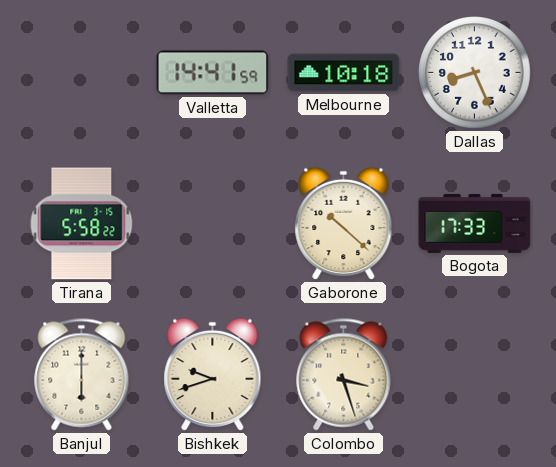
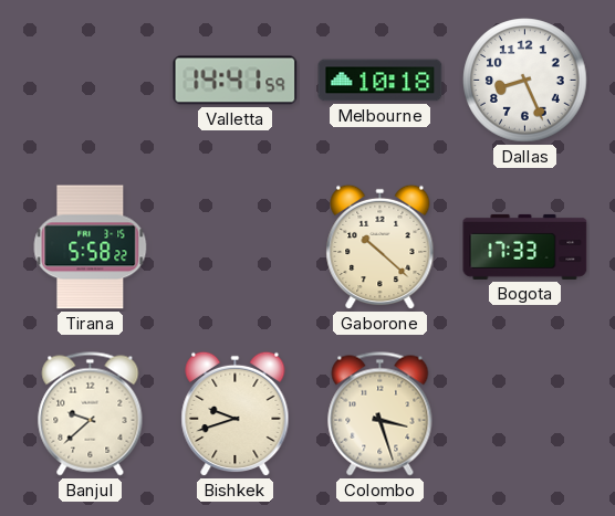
Banjul: 6:00 -> 9:38 (91, 414)
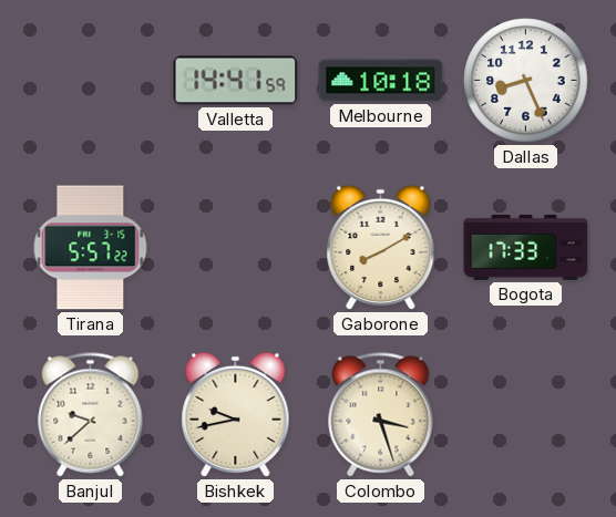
Tirana: 5:58 -> 5:57 (91, 248)
Gaborone: 10:22 -> 8:10 (381, 248)
Bishkek: 9:42 -> 9:43 (236, 415)
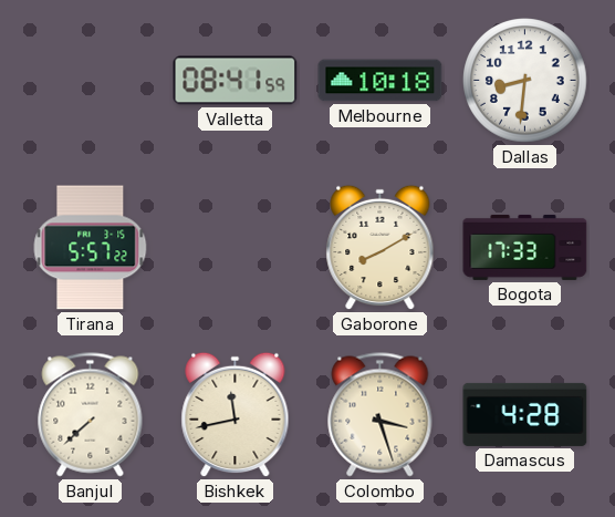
Valletta: 14:41 -> 08:41 (236, 81)
Dallas: 8:26 -> 8:31 (525, 81)
Banjul: 9:38 -> 7:38 (91, 415)
Bishkek: 9:43 -> 11:43 (236, 415)
Damascus: none -> 4:28 (525, 414)
